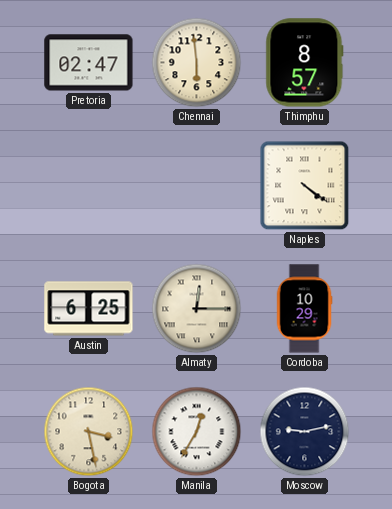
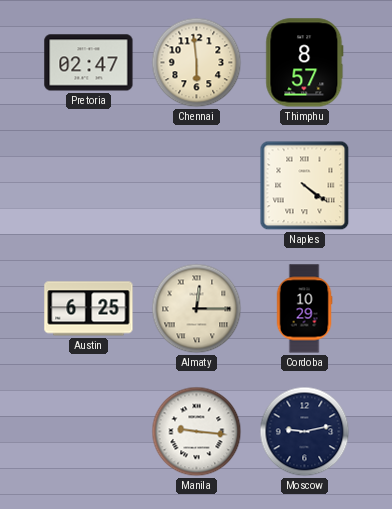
Bogota: 3:28 -> none (89, 432)
Manila: 12:35 -> 9:16 (197, 432)
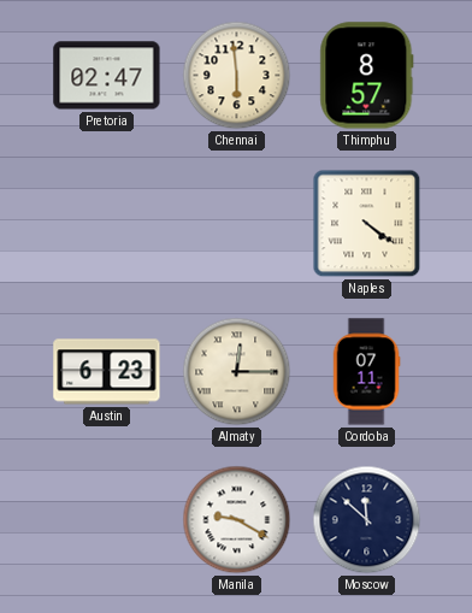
Austin: 6:25 -> 6:23 (107, 372)
Cordoba: 10:29 -> 07:11 (366, 372)
Manila: 9:16 -> 9:20 (237, 520)
Moscow: 9:13 -> 11:52 (367, 520)
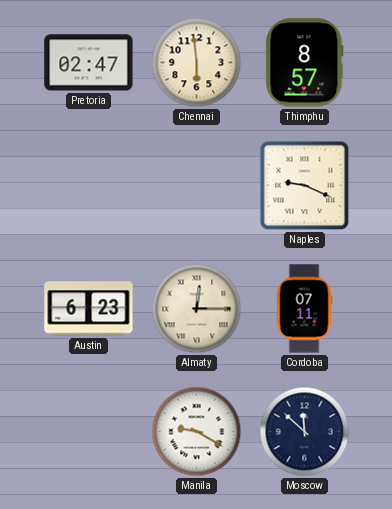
Naples: 4:21 -> 9:19 (305, 186)
